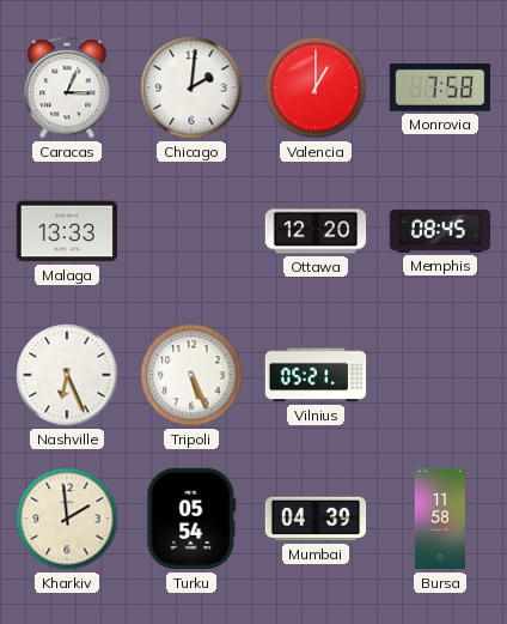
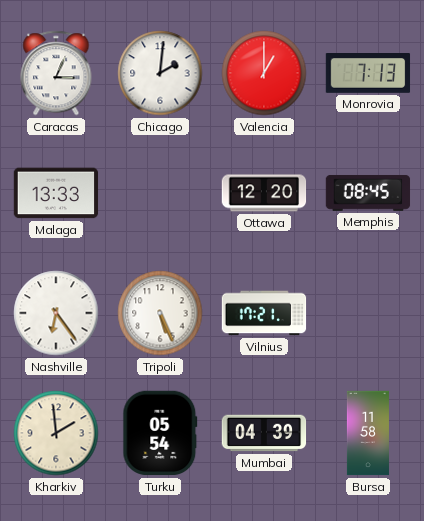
Monrovia: 7:58 -> 7:13 (368, 74)
Nashville: 6:26 -> 6:24 (56, 313)
Vilnius: 05:21 -> 17:21 (264, 313)
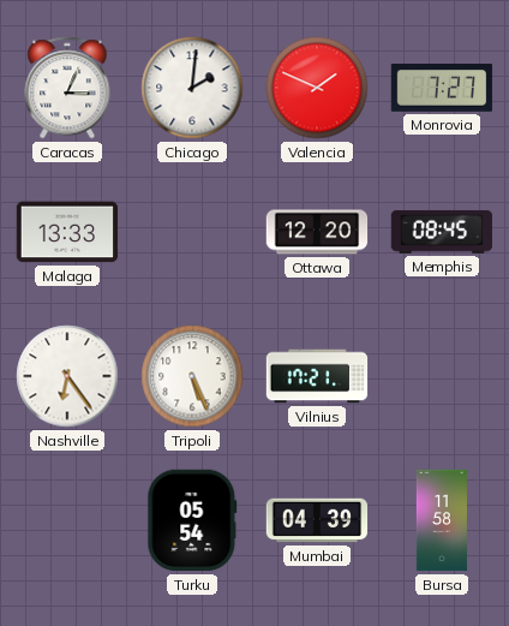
Valencia: 1:00 -> 1:49 (317, 88)
Monrovia: 7:13 -> 7:27 (442, 89)
Kharkiv: 1:59 -> none (56, 433)
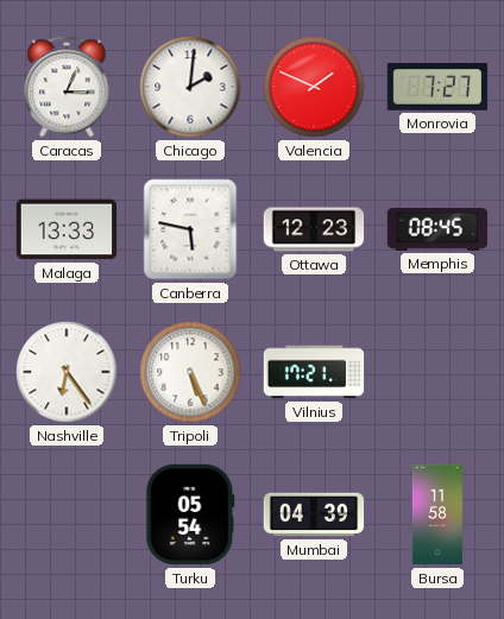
Canberra: none -> 5:47 (190, 229)
Ottawa: 12:20 -> 12:23 (314, 229)
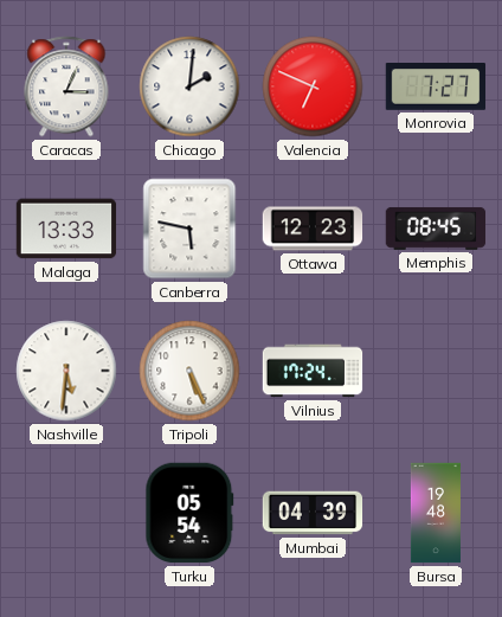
Valencia: 1:49 -> 6:49 (313, 86)
Nashville: 6:24 -> 5:31 (66, 371)
Vilnius: 17:21 -> 17:24 (313, 371)
Bursa: 11:58 -> 19:48 (436, 513)
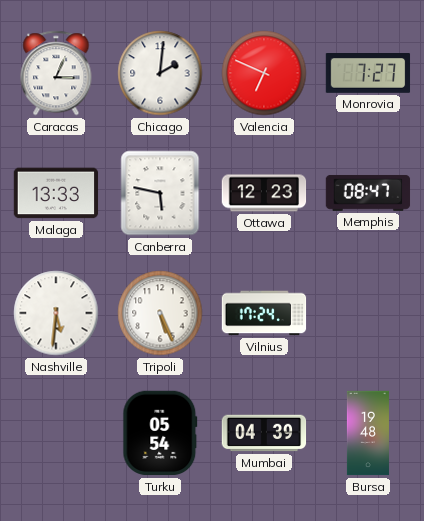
Memphis: 08:45 -> 08:47 (368, 193)
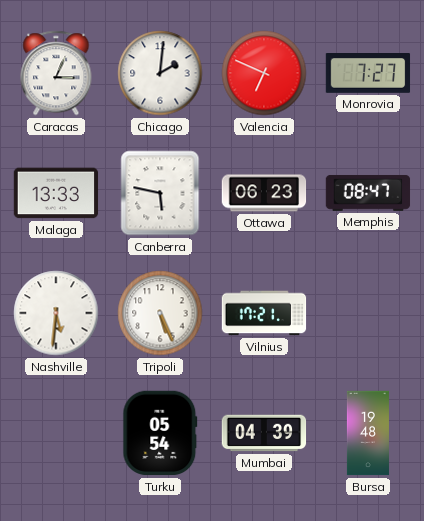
Ottawa: 12:23 -> 06:23 (264, 193)
Vilnius: 17:24 -> 17:21 (264, 313)
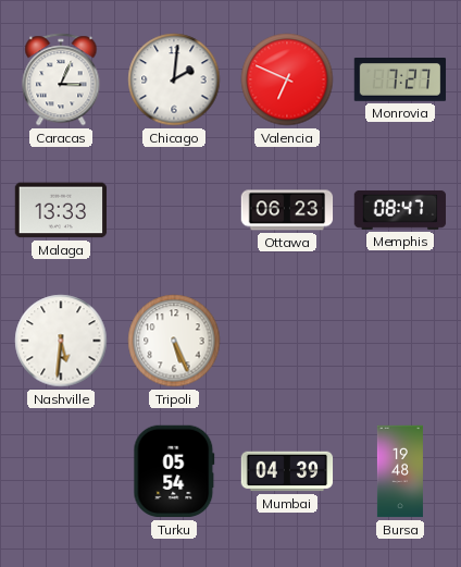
Canberra: 5:47 -> none (160, 193)
Vilnius: 17:21 -> none (264, 313)
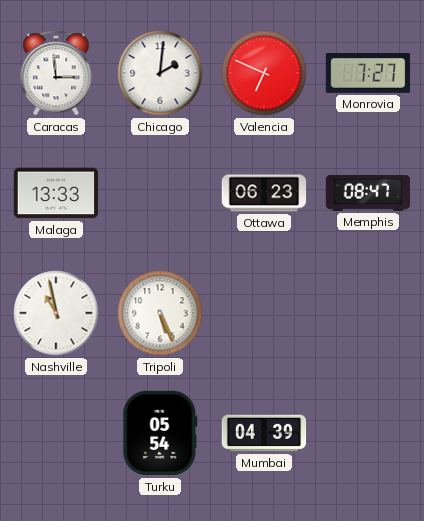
Caracas: 3:04 -> 2:59 (56, 73)
Nashville: 5:31 -> 10:58 (56, 313)
Bursa: 19:48 -> none (400, 471)
